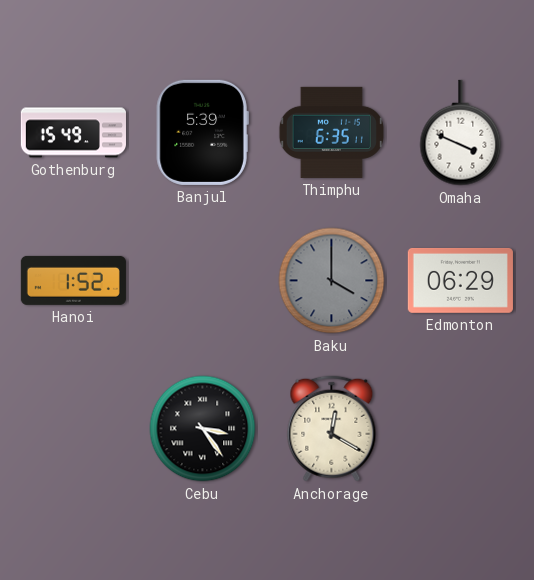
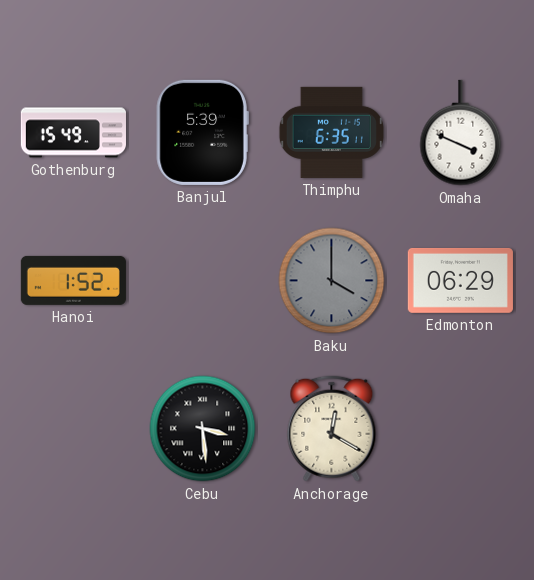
Cebu: 3:24 -> 3:29 (203, 429)
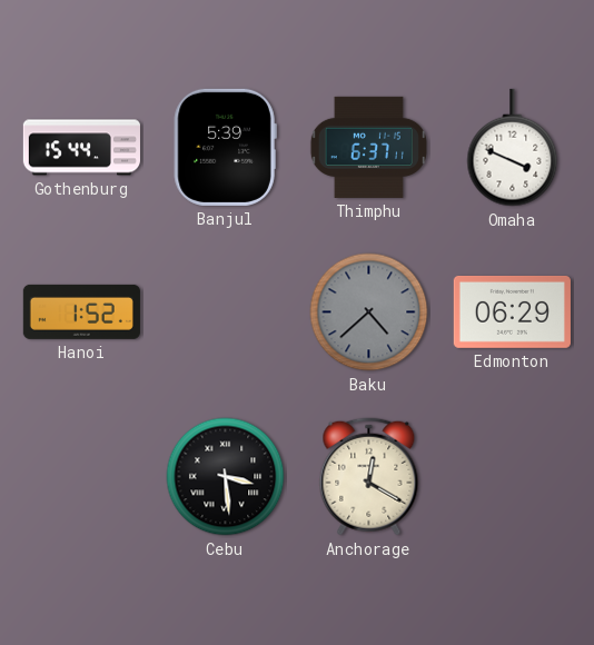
Gothenburg: 15:49 -> 15:44 (81, 148)
Thimphu: 6:35 -> 6:37 (368, 147)
Baku: 4:00 -> 4:38 (369, 312)
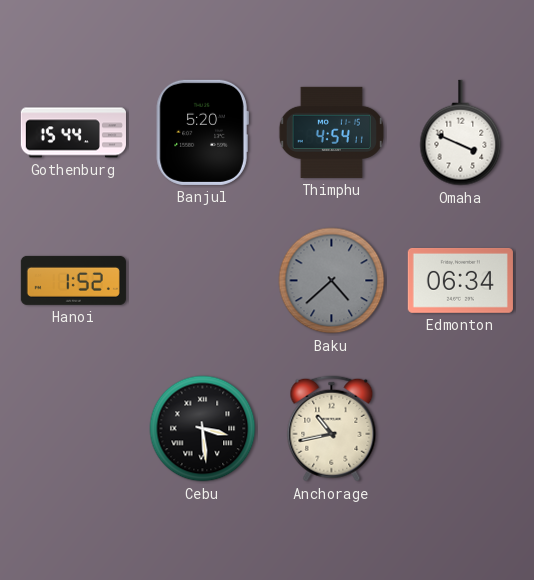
Banjul: 5:39 -> 5:20 (202, 132)
Thimphu: 6:37 -> 4:54 (331, 132)
Edmonton: 06:29 -> 06:34 (460, 280)
Anchorage: 12:20 -> 10:43 (332, 429)
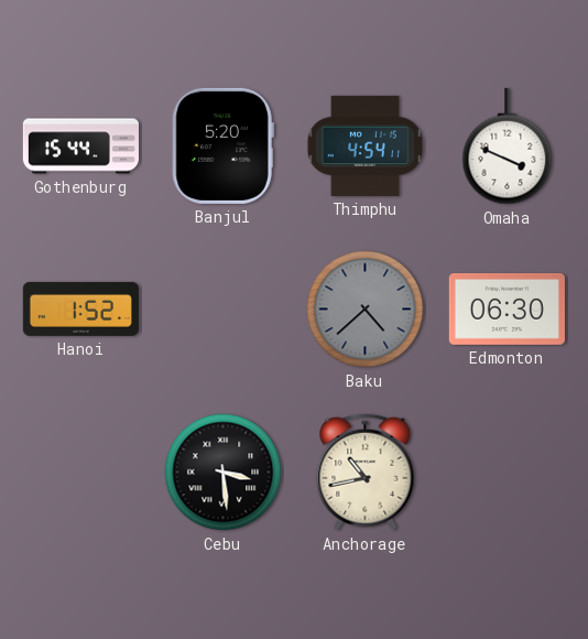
Edmonton: 06:34 -> 06:30 (507, 308)
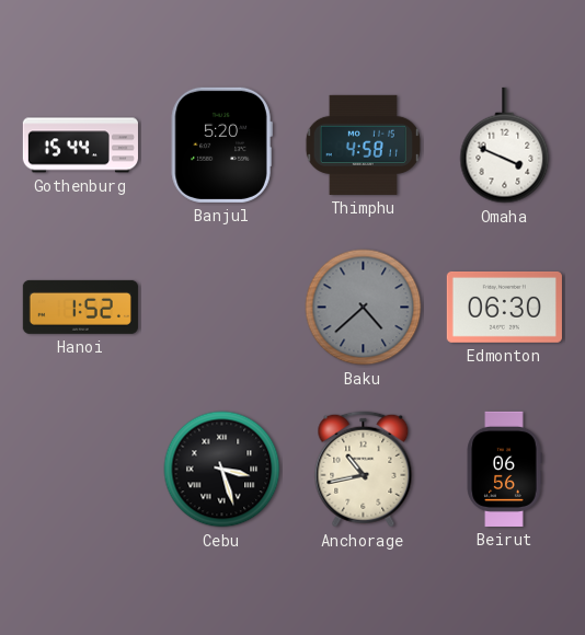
Thimphu: 4:54 -> 4:58 (363, 145)
Cebu: 3:29 -> 3:27 (222, 470)
Beirut: none -> 06:56 (504, 469)
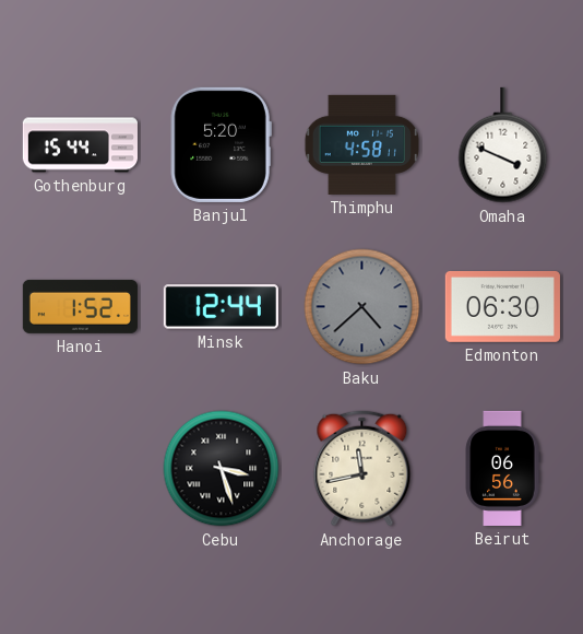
Minsk: none -> 12:44 (221, 307)
Anchorage: 10:43 -> 11:43 (362, 469)
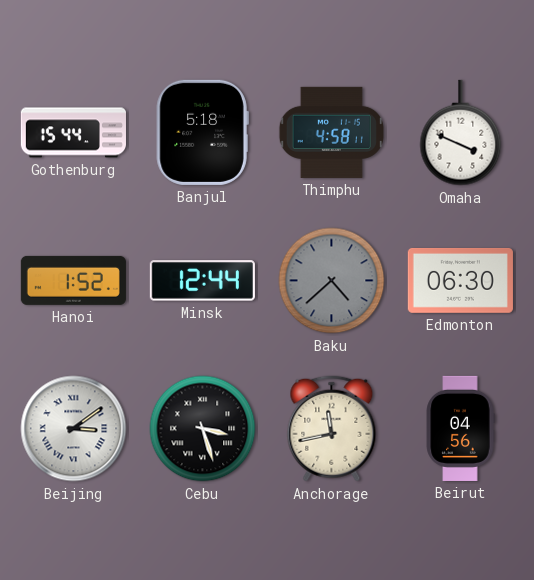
Banjul: 5:20 -> 5:18 (202, 132)
Beijing: none -> 3:09 (74, 429)
Beirut: 06:56 -> 04:56 (460, 428)
